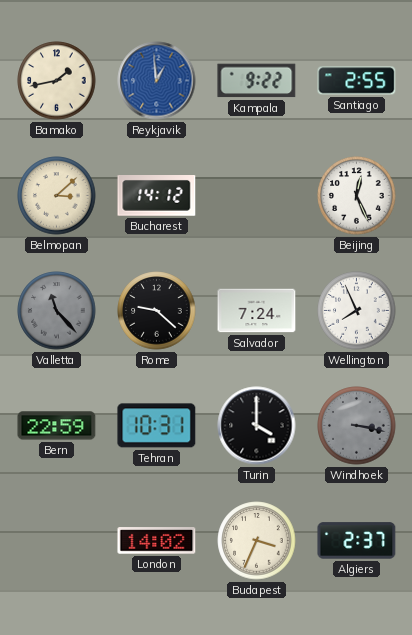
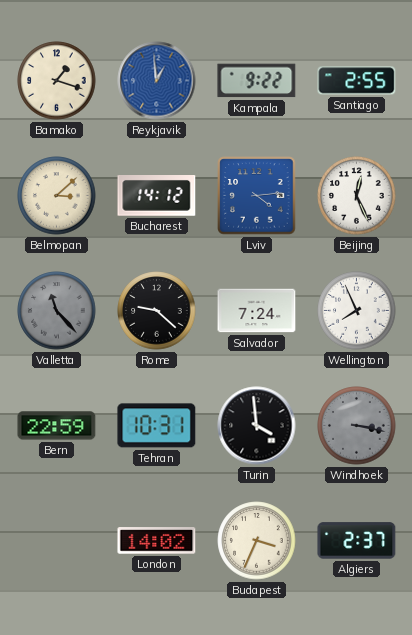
Bamako: 1:43 -> 1:18 (57, 81)
Lviv: none -> 4:14 (257, 196)
Turin: 4:00 -> 3:59 (257, 426)
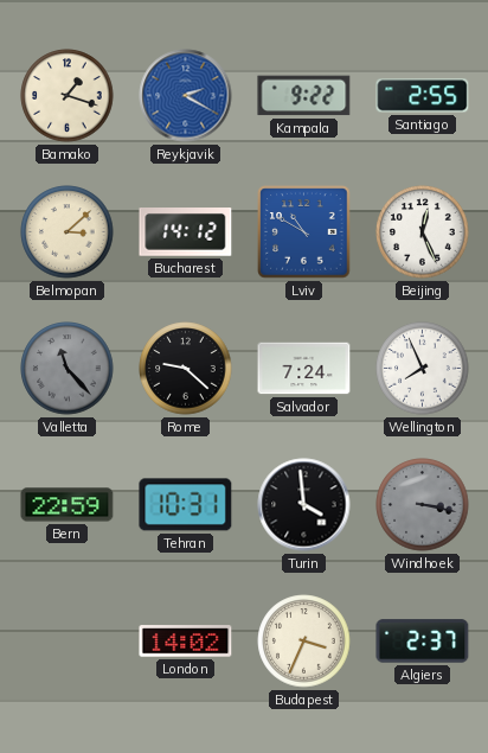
Reykjavik: 12:59 -> 2:20 (186, 96)
Lviv: 4:14 -> 10:50 (304, 232)
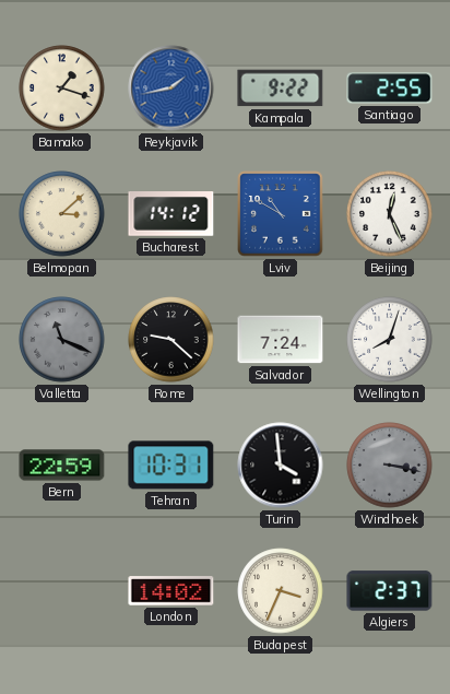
Reykjavik: 2:20 -> 1:43 (171, 89)
Valletta: 11:23 -> 11:19 (62, 340)
Wellington: 7:56 -> 8:03 (390, 340)
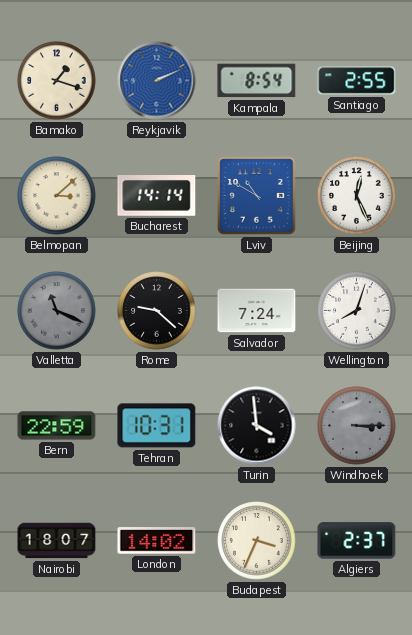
Reykjavik: 1:43 -> 2:11 (157, 81)
Kampala: 9:22 -> 8:54 (257, 81)
Bucharest: 14:12 -> 14:14 (157, 196)
Windhoek: 3:17 -> 3:15 (357, 426)
Nairobi: none -> 18:07 (57, 541)
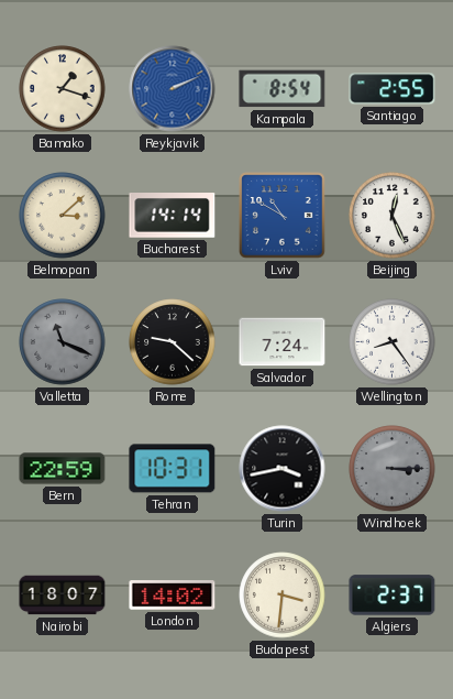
Wellington: 8:03 -> 8:24 (393, 342)
Turin: 3:59 -> 3:43 (283, 469)
Budapest: 3:34 -> 3:31 (283, 596)
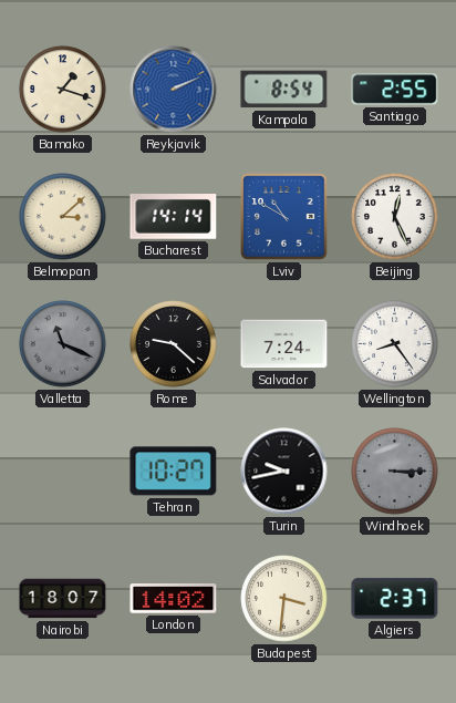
Bern: 22:59 -> none (63, 469)
Tehran: 10:31 -> 10:27 (174, 472)
Turin: 3:43 -> 9:43 (284, 472)
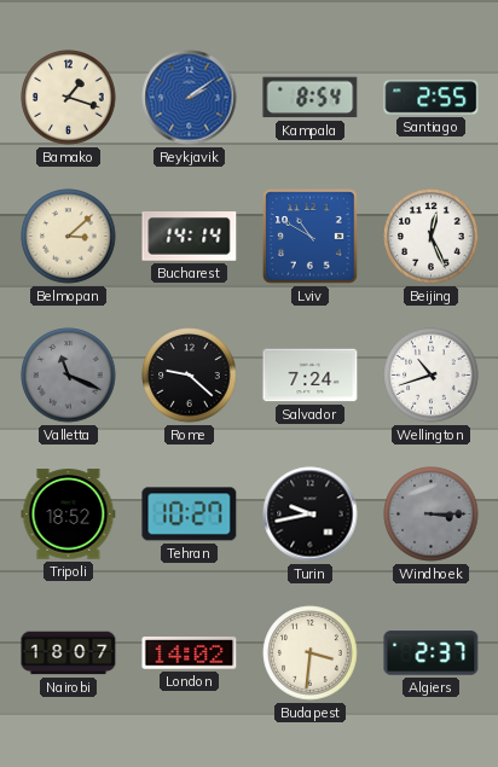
Reykjavik: 2:11 -> 2:09 (190, 98)
Wellington: 8:24 -> 10:42 (432, 376)
Tripoli: none -> 18:52 (69, 515)
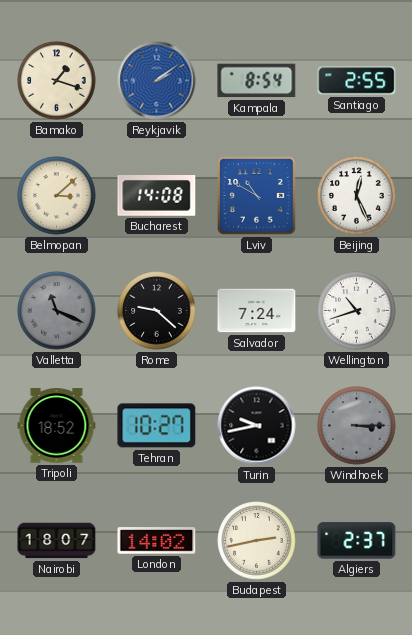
Bucharest: 14:14 -> 14:08 (157, 196)
Budapest: 3:31 -> 2:43 (257, 541)
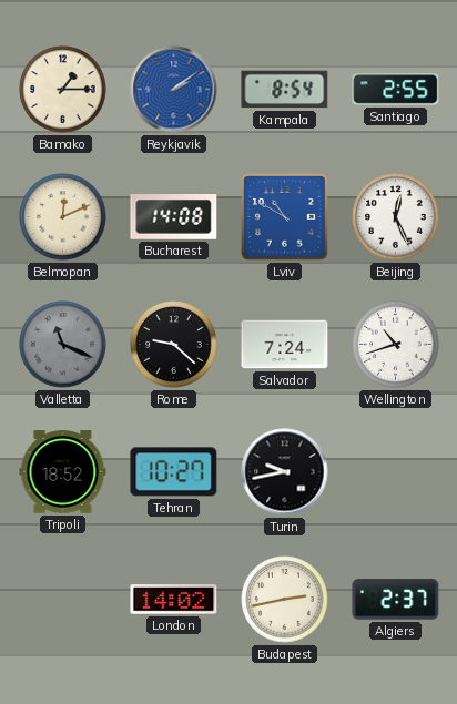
Bamako: 1:18 -> 1:15 (63, 90)
Belmopan: 3:08 -> 12:11 (63, 217)
Windhoek: 3:15 -> none (357, 426)
Nairobi: 18:07 -> none (57, 541)
